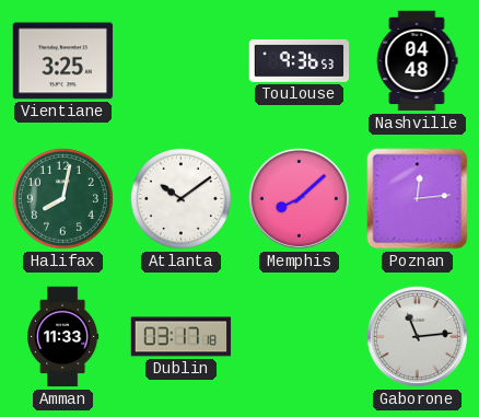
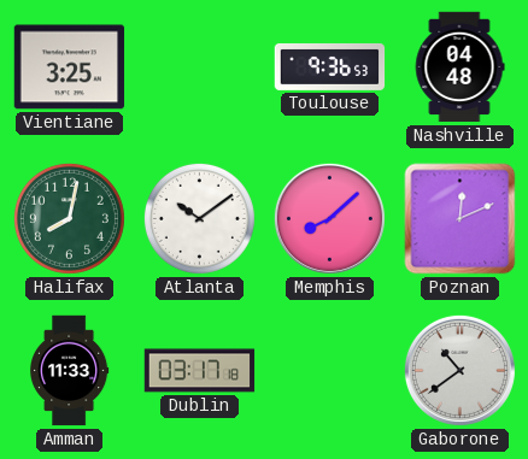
Poznan: 12:14 -> 12:11 (460, 219)
Gaborone: 11:14 -> 10:39 (459, 370)
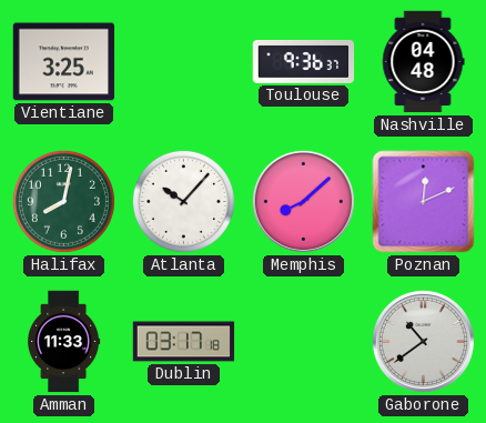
Toulouse: 9:36:53 -> 9:36:37 (304, 61)
Atlanta: 10:09 -> 10:07 (183, 201)
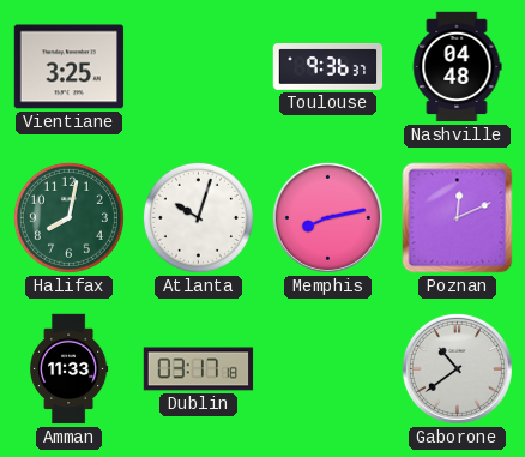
Atlanta: 10:07 -> 10:03 (198, 217)
Memphis: 8:08 -> 8:13 (327, 217)
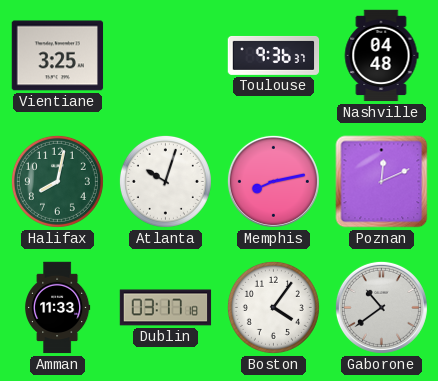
Boston: none -> 4:06 (273, 307)
